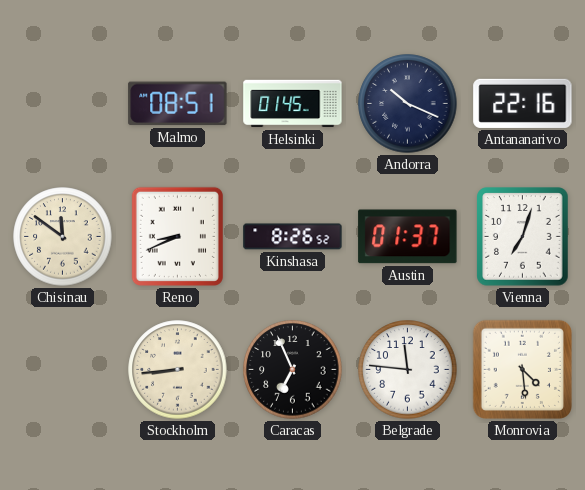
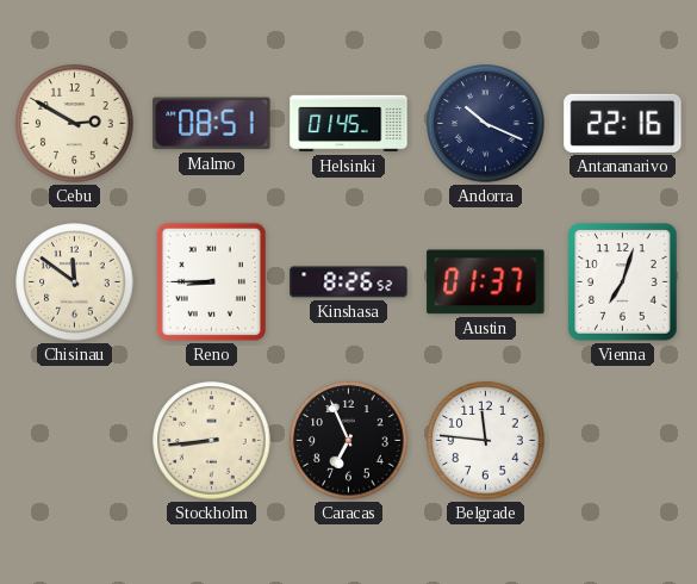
Cebu: none -> 2:50 (75, 124)
Reno: 8:41 -> 8:45 (211, 281)
Monrovia: 4:29 -> none (522, 369)
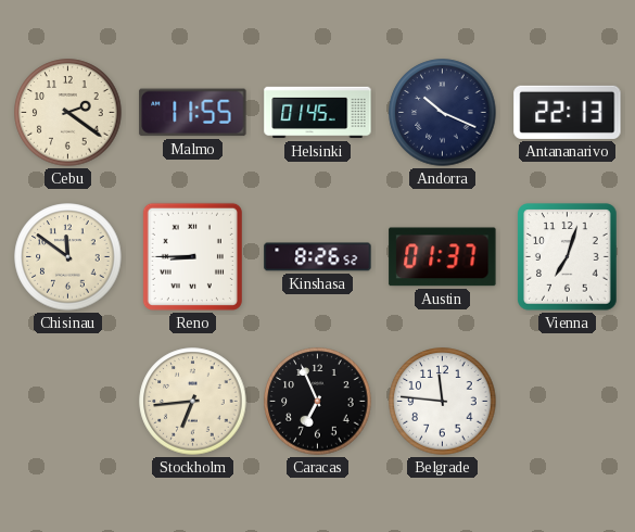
Cebu: 2:50 -> 2:21 (68, 113)
Malmo: 08:51 -> 11:55 (193, 113)
Antananarivo: 22:16 -> 22:13 (568, 112)
Stockholm: 8:44 -> 6:44 (193, 402)
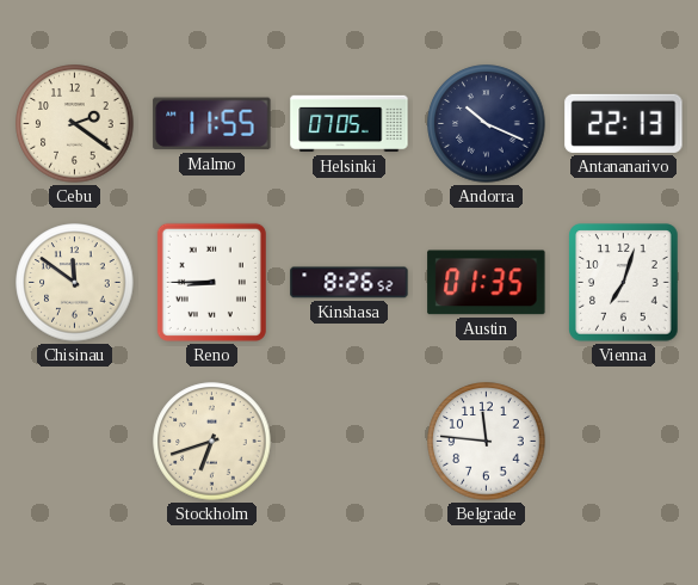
Helsinki: 01:45 -> 07:05 (350, 124)
Austin: 01:37 -> 01:35 (487, 283)
Stockholm: 6:44 -> 6:42 (212, 442)
Caracas: 6:56 -> none (318, 402)
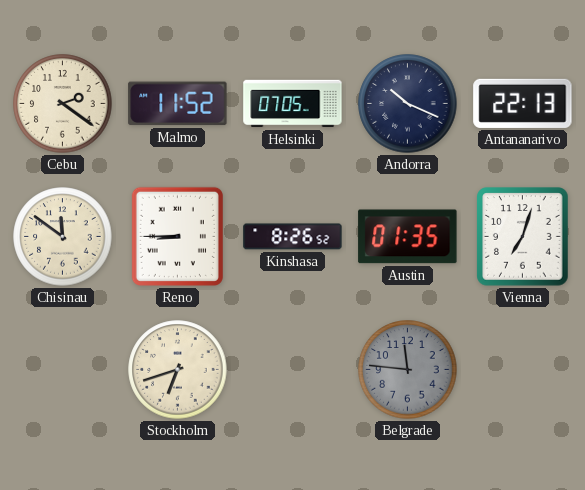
Malmo: 11:55 -> 11:52 (178, 104)
Belgrade dial: white -> grey (408, 370)
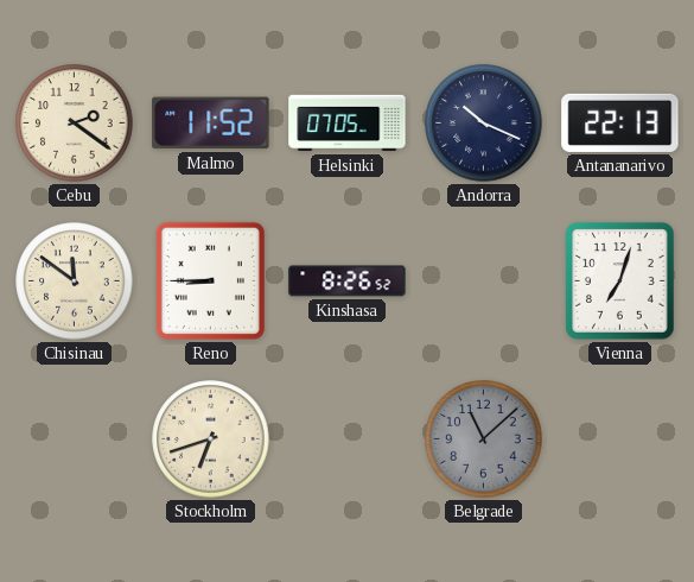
Austin: 01:35 -> none (408, 237)
Belgrade: 11:46 -> 11:08 (484, 439)
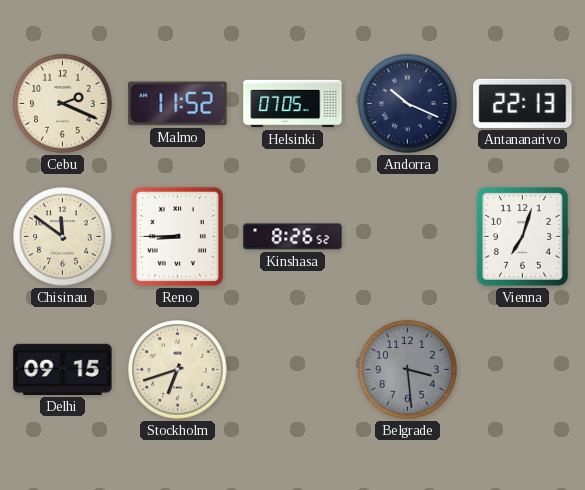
Cebu: 2:21 -> 2:19 (63, 104)
Delhi: none -> 09:15 (63, 369)
Belgrade: 11:08 -> 3:29 (408, 370)
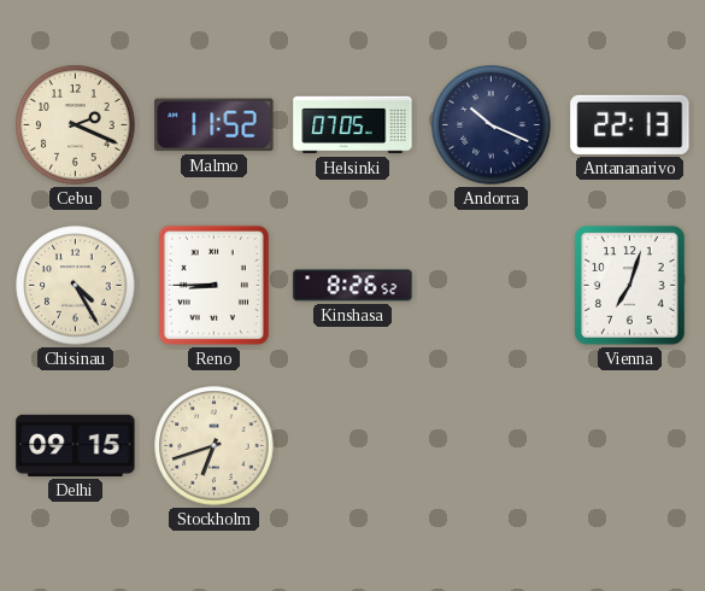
Chisinau: 11:51 -> 4:25 (76, 286)
Belgrade: 3:29 -> none (408, 370)
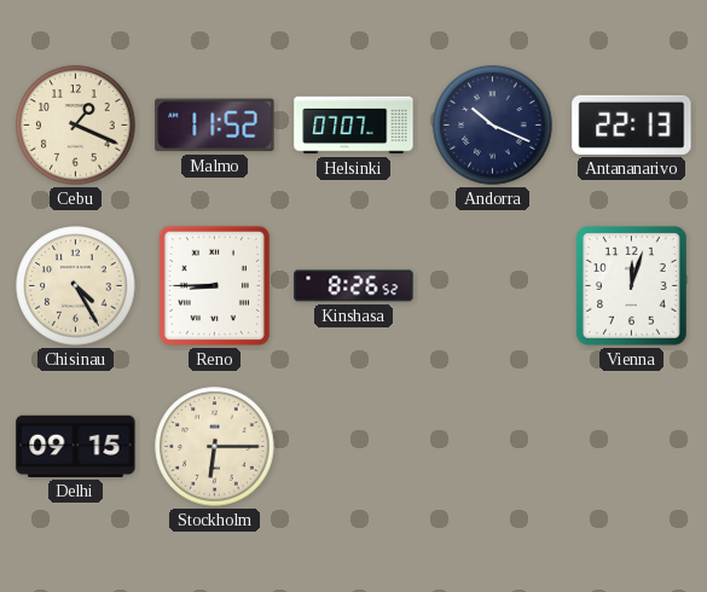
Cebu: 2:19 -> 1:19 (76, 126)
Helsinki: 07:05 -> 07:07 (354, 126)
Vienna: 7:03 -> 12:03 (632, 286)
Stockholm: 6:42 -> 6:15 (215, 447)
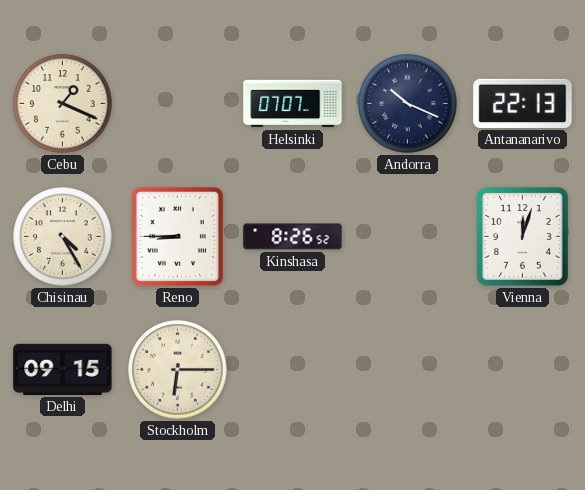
Malmo: 11:52 -> none (215, 126)
